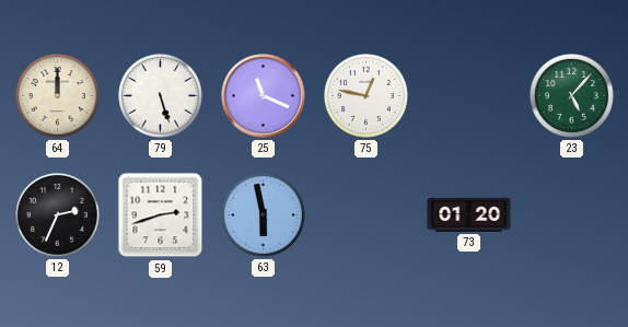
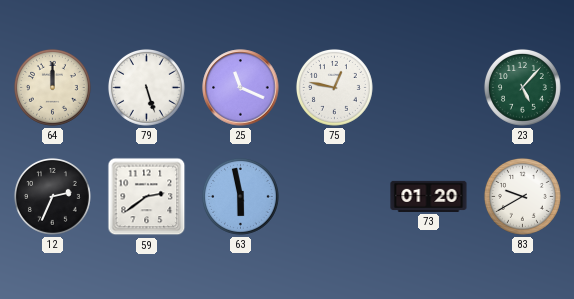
59: 2:42 -> 2:39 (147, 197)
83: none -> 9:40 (522, 196)
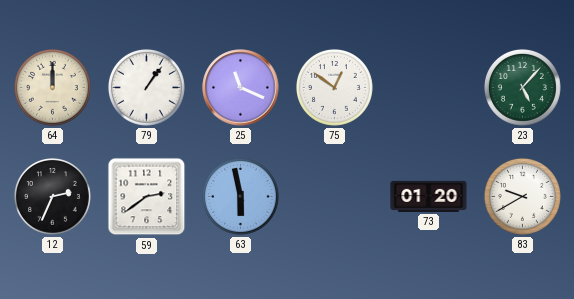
79: 5:27 -> 1:06 (146, 87)
75: 12:47 -> 12:51 (334, 87)
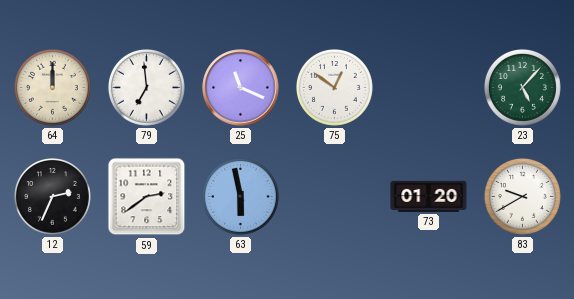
79: 1:06 -> 6:59 (146, 87)
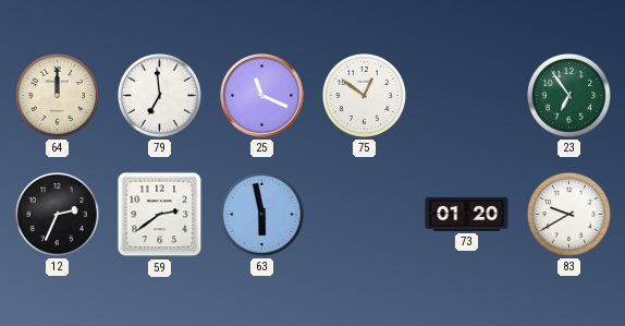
23: 5:07 -> 6:54 (568, 95)
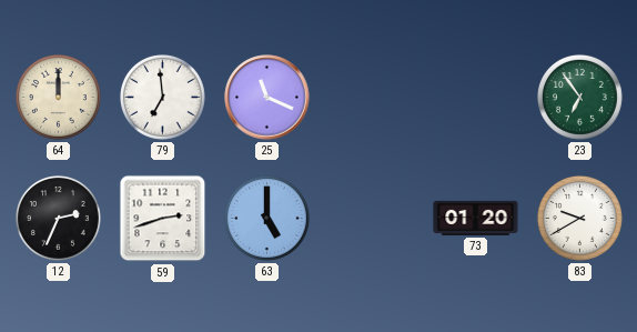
75: 12:51 -> none (364, 95)
59: 2:39 -> 2:42 (163, 219)
63: 5:58 -> 5:00 (266, 218)
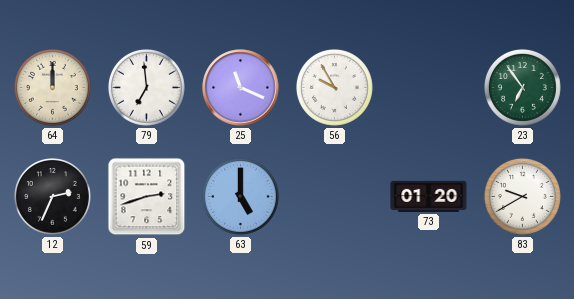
56: none -> 9:55 (334, 87)
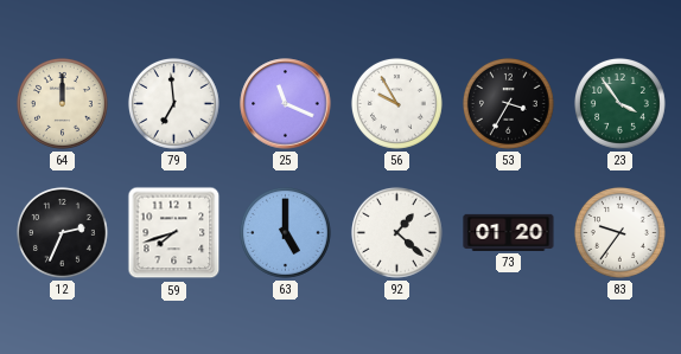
53: none -> 3:35 (508, 103)
23: 6:54 -> 3:54 (619, 103)
59: 2:42 -> 7:42 (174, 233)
92: none -> 1:22 (396, 232)
83: 9:40 -> 9:36 (619, 232)
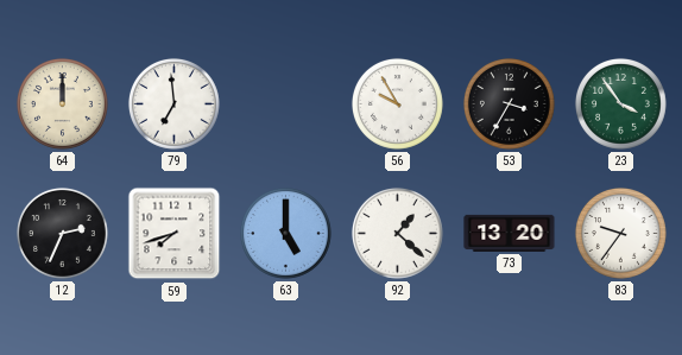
25: 11:19 -> none (286, 104)
73: 01:20 -> 13:20 (510, 233)
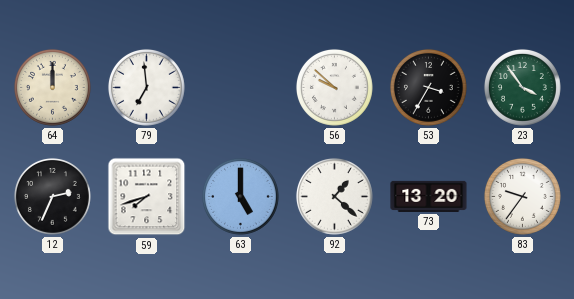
56: 9:55 -> 9:52 (334, 87)
